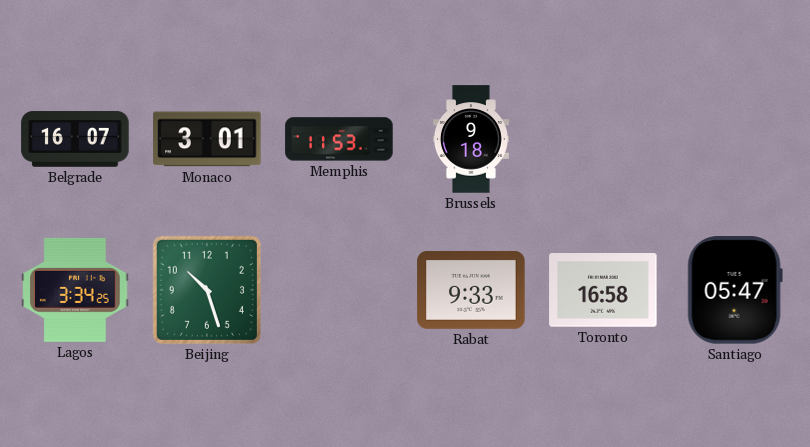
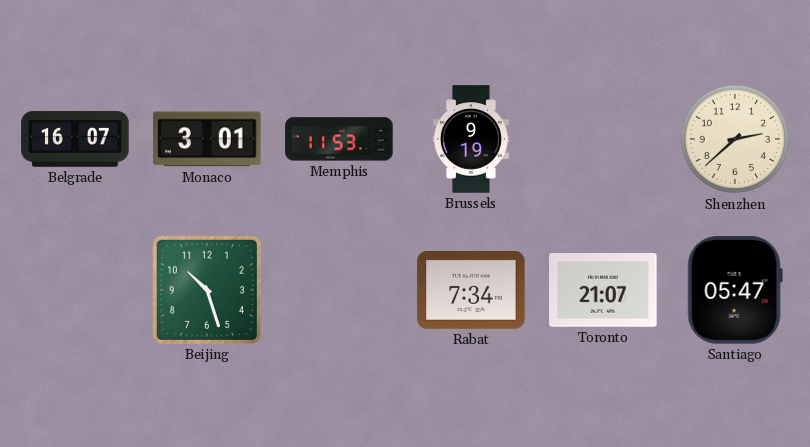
Brussels: 9:18 -> 9:19 (471, 139)
Shenzhen: none -> 2:38 (735, 139)
Lagos: 3:34 -> none (75, 290)
Rabat: 9:33 -> 7:34 (471, 290)
Toronto: 16:58 -> 21:07 (603, 291)
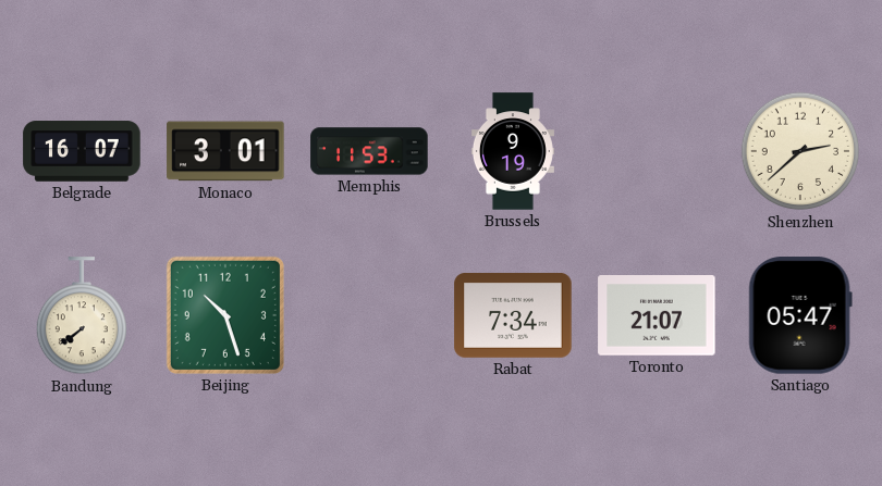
Bandung: none -> 7:39 (81, 316)
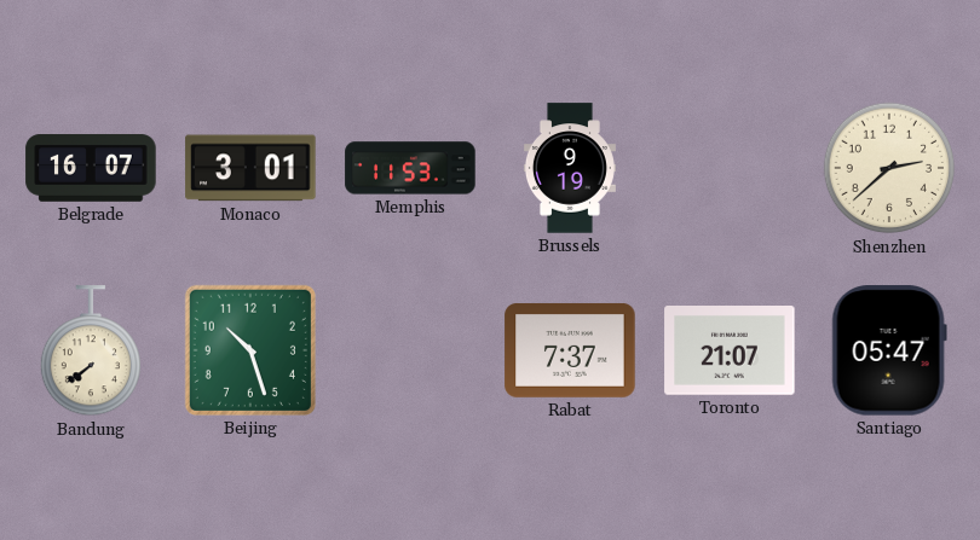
Rabat: 7:34 -> 7:37 (570, 350)
